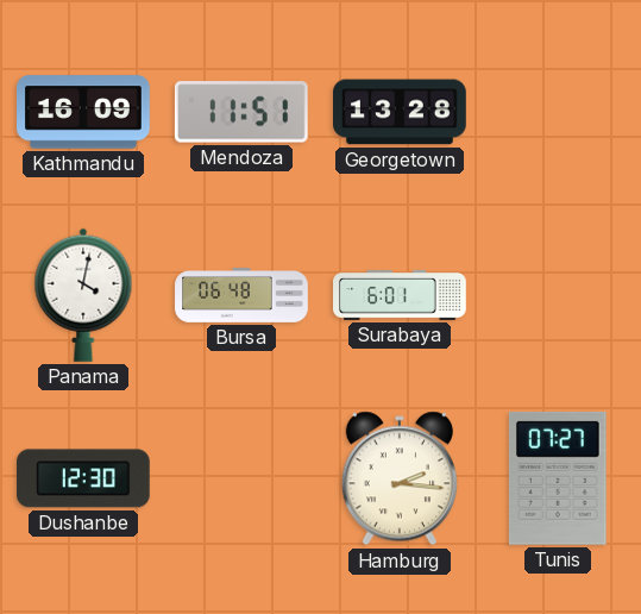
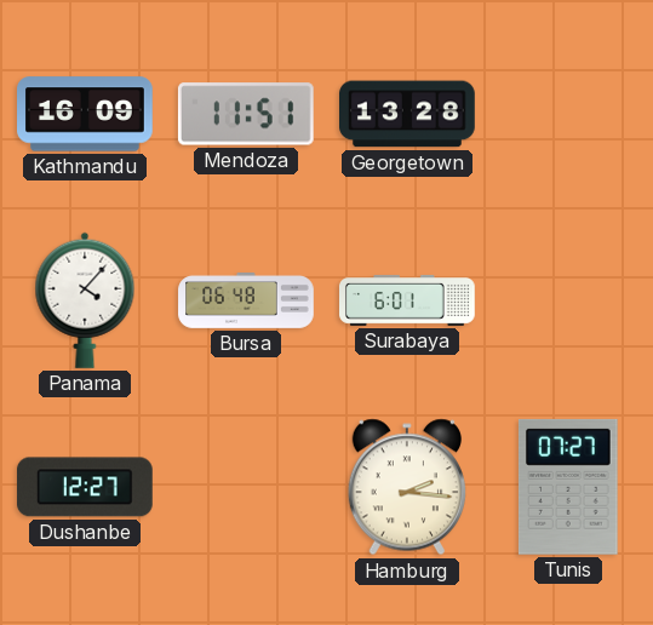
Panama: 4:02 -> 4:07 (85, 300)
Dushanbe: 12:30 -> 12:27 (85, 487)
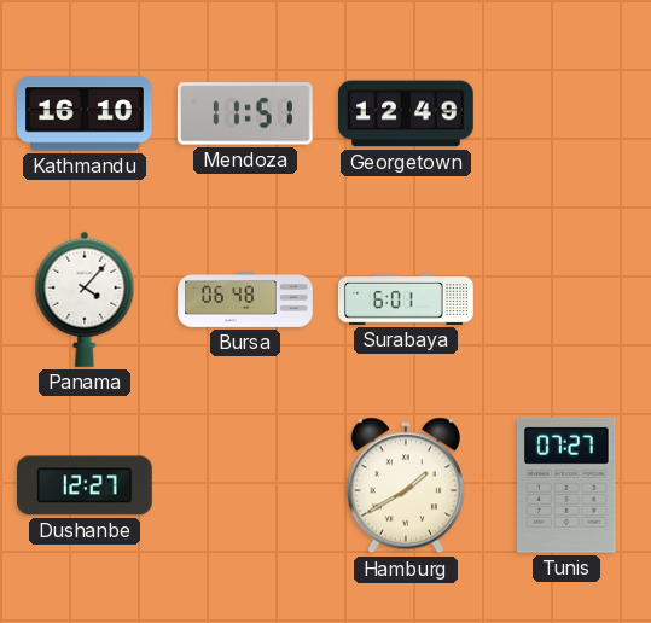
Kathmandu: 16:09 -> 16:10 (85, 113)
Georgetown: 13:28 -> 12:49 (407, 113)
Hamburg: 2:16 -> 1:40 (406, 485)
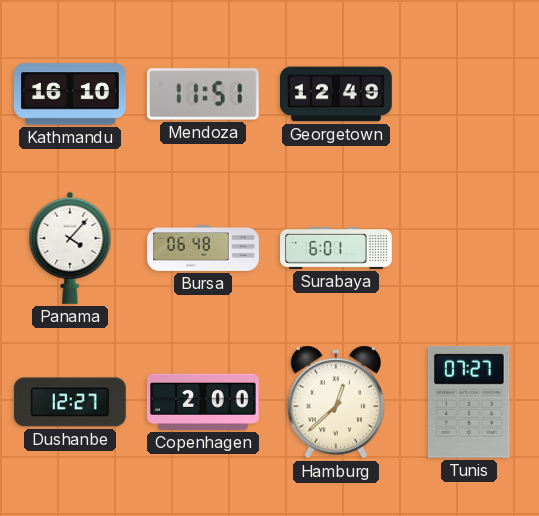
Copenhagen: none -> 2:00 (204, 402)
Hamburg: 1:40 -> 12:38 (336, 402)
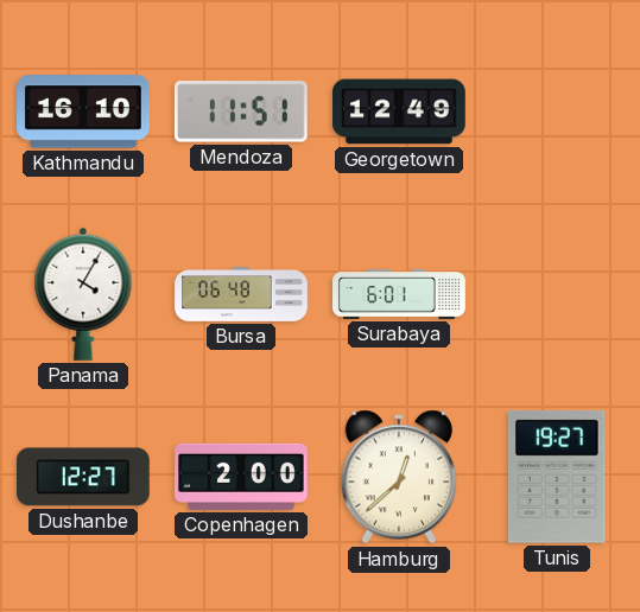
Panama: 4:07 -> 4:05 (83, 294)
Tunis: 07:27 -> 19:27 (557, 477)
